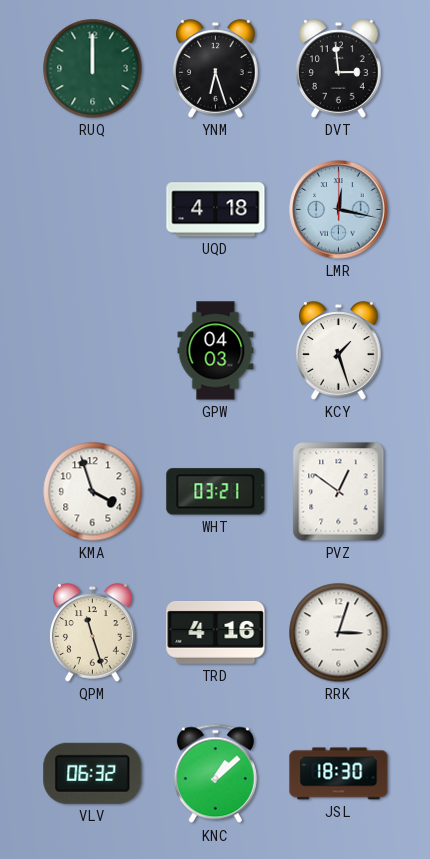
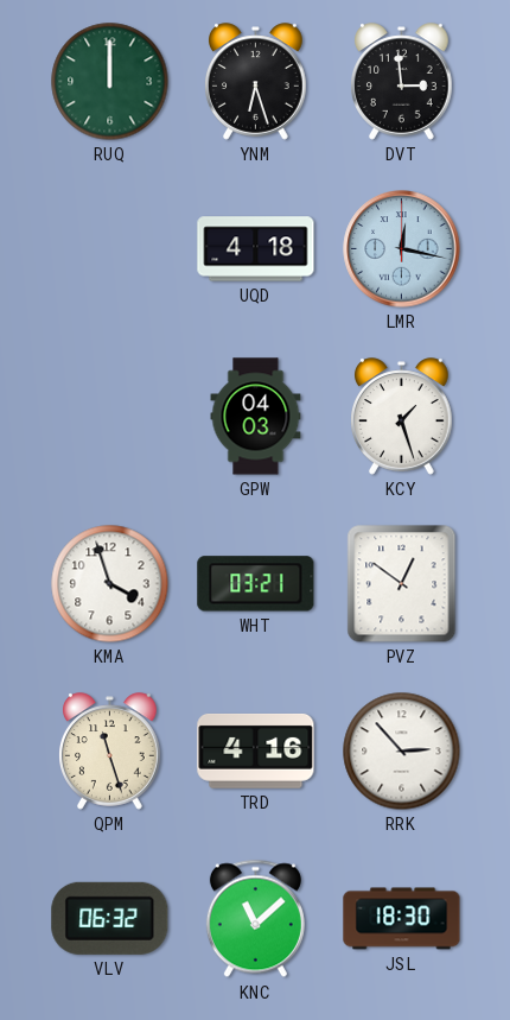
RRK: 3:03 -> 2:53 (402, 752)
KNC: 1:08 -> 11:08 (255, 919)
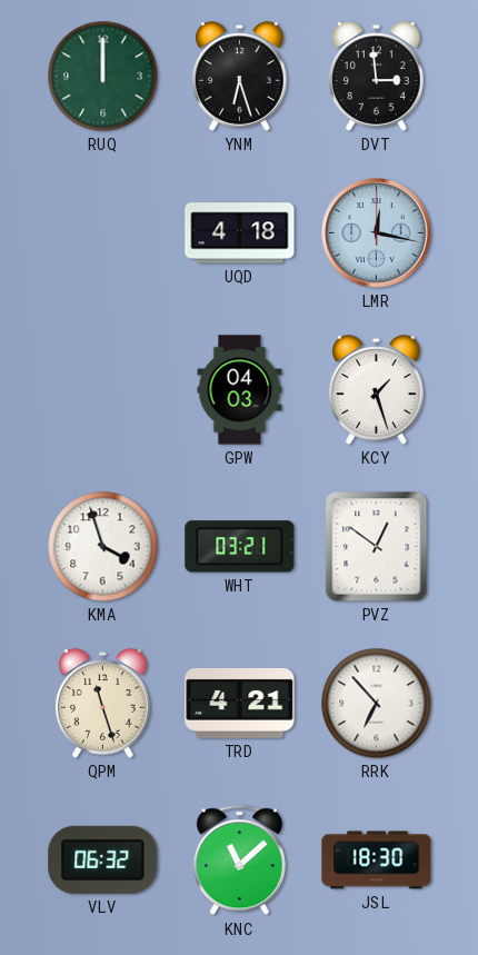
TRD: 4:16 -> 4:21 (240, 703)
RRK: 2:53 -> 6:53 (377, 704)
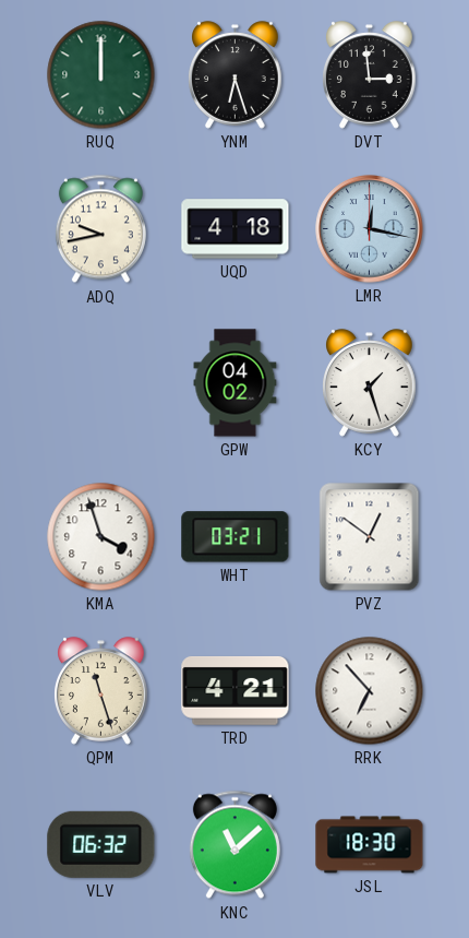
ADQ: none -> 9:43 (100, 229)
GPW: 04:03 -> 04:02 (236, 383)
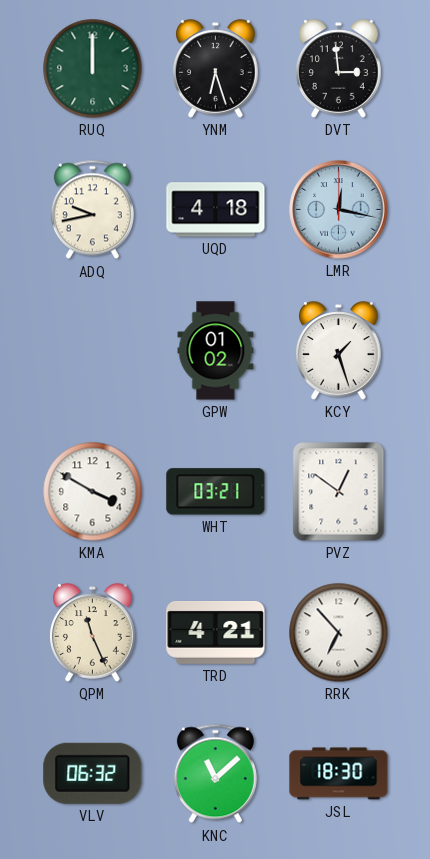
GPW: 04:02 -> 01:02 (216, 351)
KMA: 3:57 -> 3:50 (93, 492)
QPM: 11:27 -> 11:26 (93, 633)
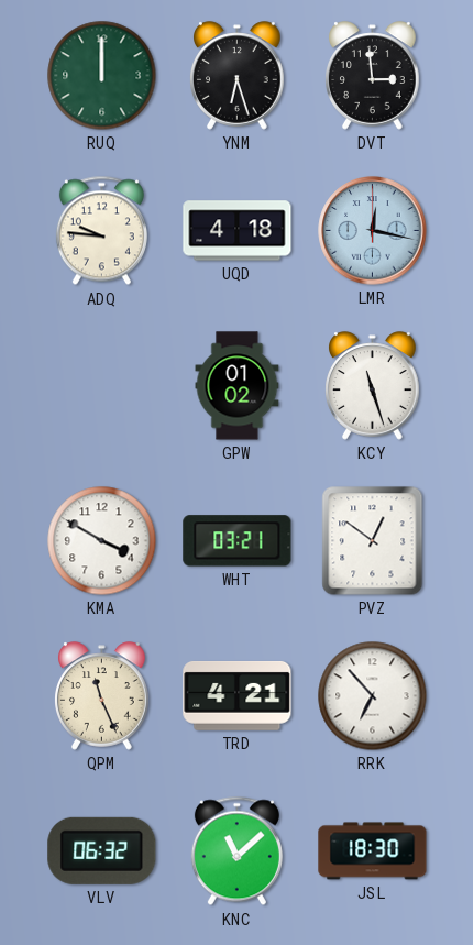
ADQ: 9:43 -> 9:46 (101, 231)
KCY: 1:27 -> 11:27 (373, 386)
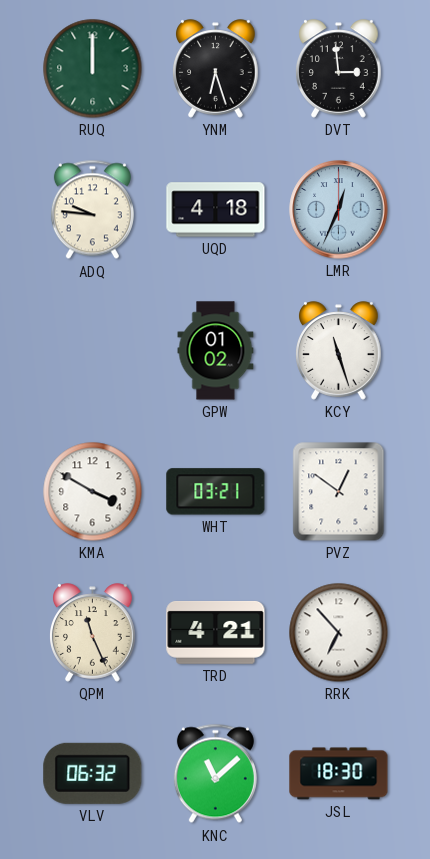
LMR: 12:17 -> 12:34 (339, 210)
